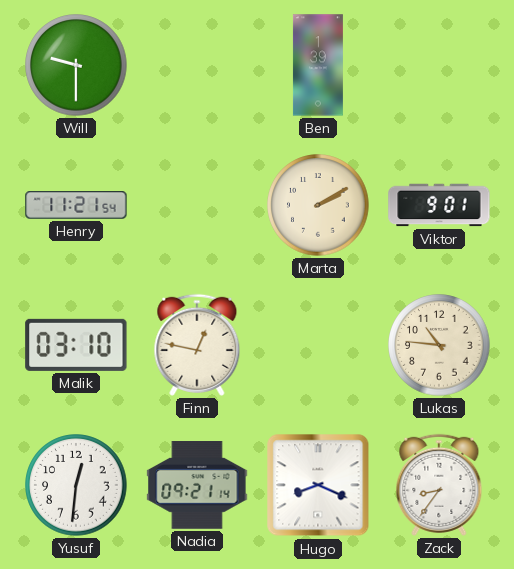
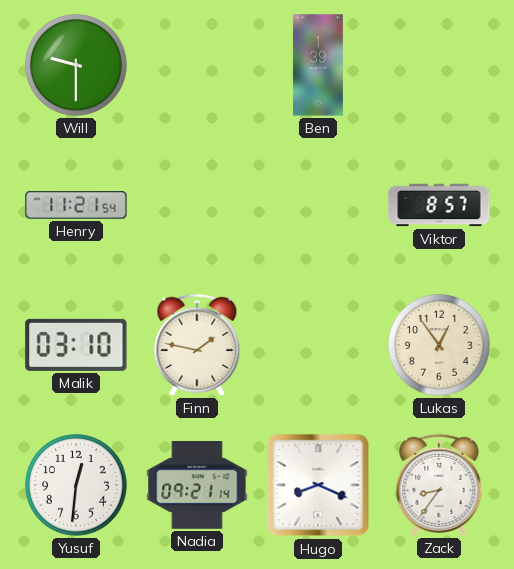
Marta: 2:10 -> none (318, 205)
Viktor: 9:01 -> 8:57 (439, 205)
Finn: 12:47 -> 1:47 (197, 345)
Lukas: 10:46 -> 12:54 (439, 345)
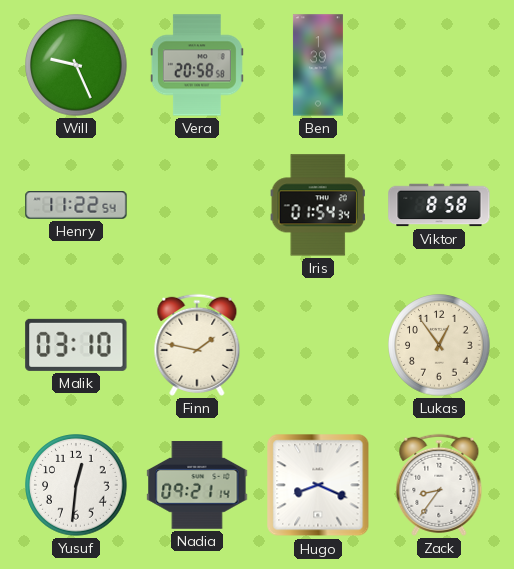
Will: 9:30 -> 9:26 (76, 65)
Vera: none -> 20:58 (197, 65)
Henry: 11:21 -> 11:22 (76, 206)
Iris: none -> 01:54 (318, 205)
Viktor: 8:57 -> 8:58 (439, 205)
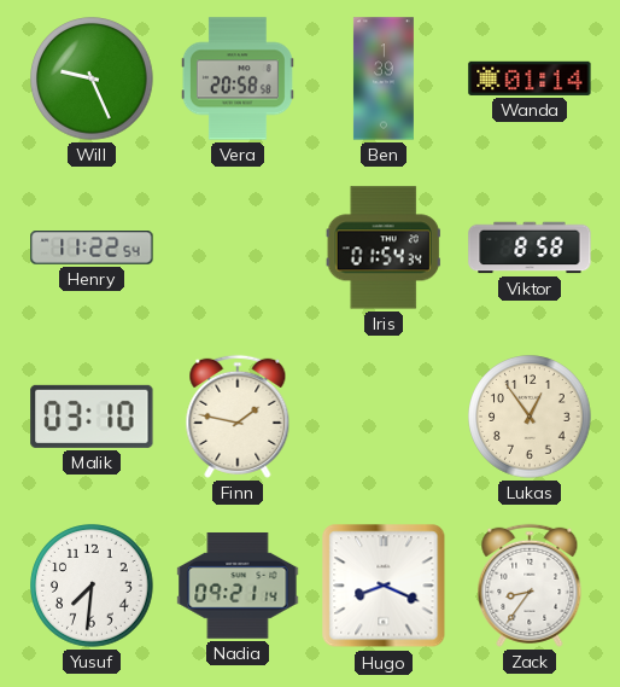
Wanda: none -> 01:14 (530, 78)
Yusuf: 12:31 -> 7:31 (92, 586)
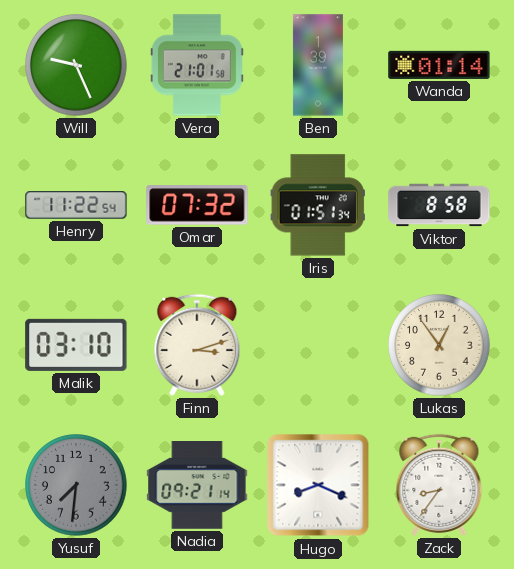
Vera: 20:58 -> 21:01 (197, 65)
Omar: none -> 07:32 (197, 205)
Iris: 01:54 -> 01:51 (318, 205)
Finn: 1:47 -> 3:12 (197, 345)
Yusuf dial: white -> grey (76, 485)
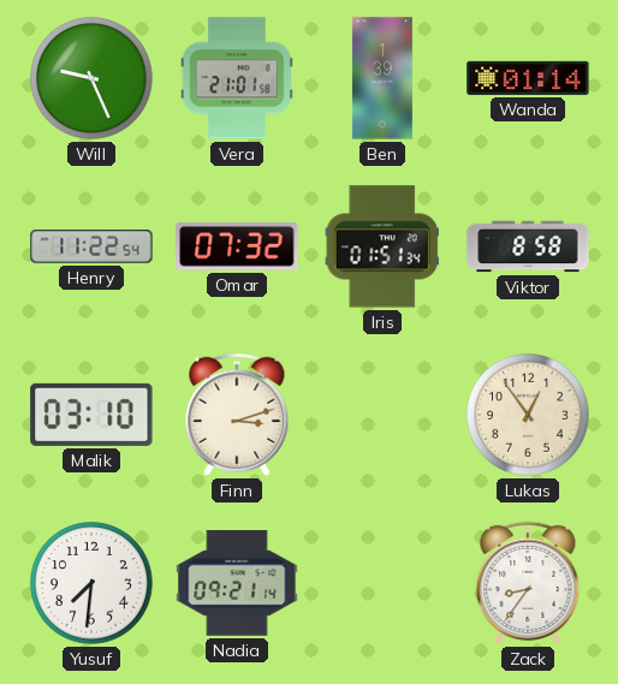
Yusuf dial: grey -> white (91, 583)
Hugo: 8:19 -> none (318, 485)
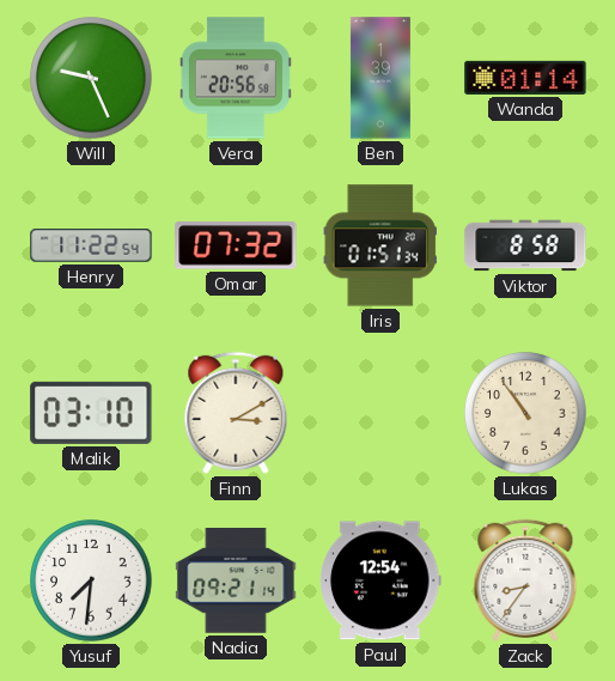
Vera: 21:01 -> 20:56 (236, 78)
Finn: 3:12 -> 3:10 (236, 413)
Lukas: 12:54 -> 10:54 (525, 413)
Paul: none -> 12:54 (380, 580)
